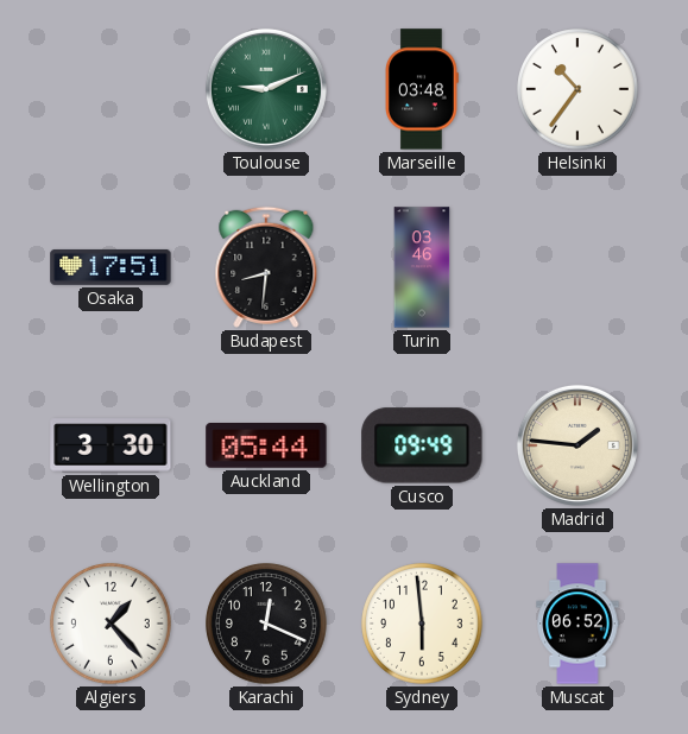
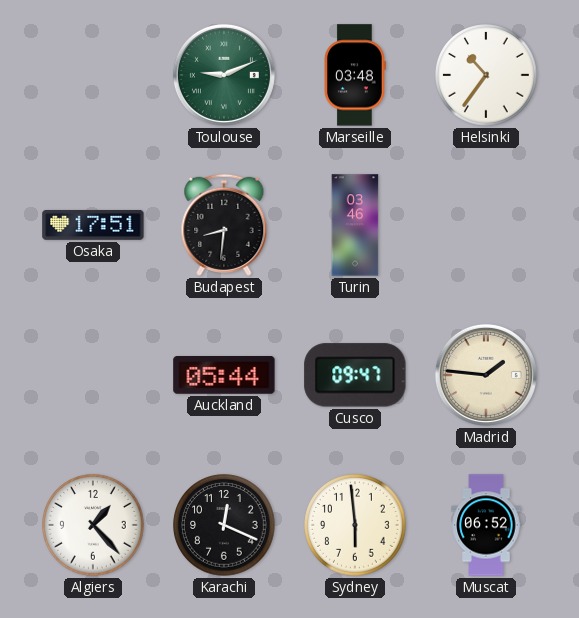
Wellington: 3:30 -> none (111, 445)
Cusco: 09:49 -> 09:47 (355, 375)
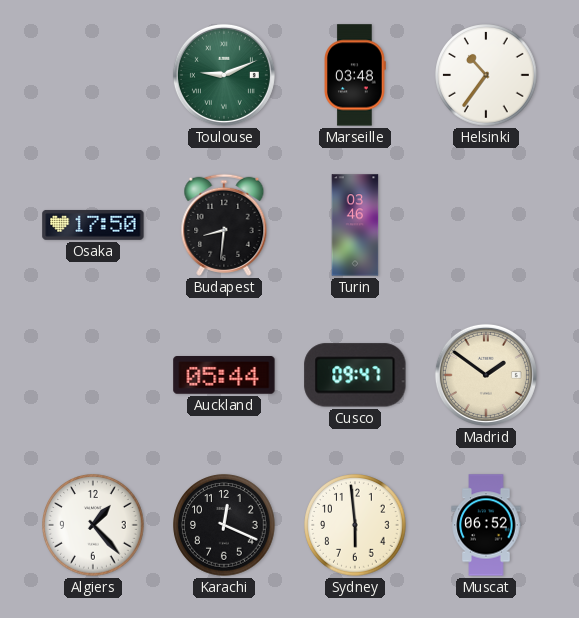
Osaka: 17:51 -> 17:50 (93, 225)
Madrid: 1:46 -> 1:51 (486, 375)
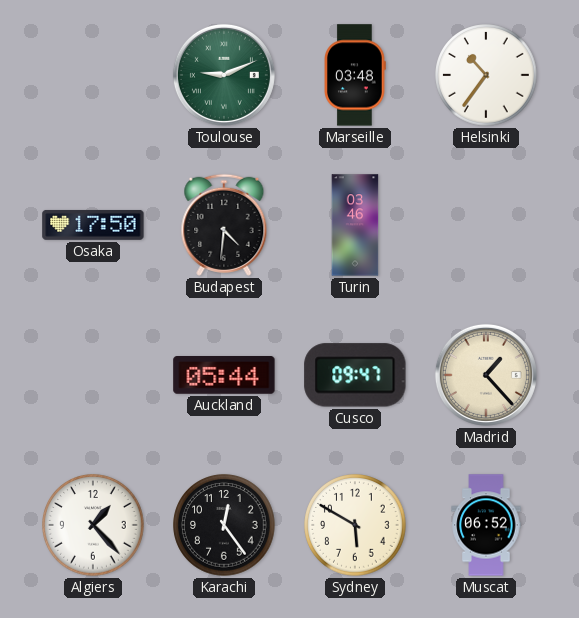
Budapest: 8:31 -> 4:31 (224, 225)
Madrid: 1:51 -> 1:23 (486, 375)
Karachi: 12:19 -> 12:24 (224, 525)
Sydney: 5:59 -> 5:50 (355, 525)
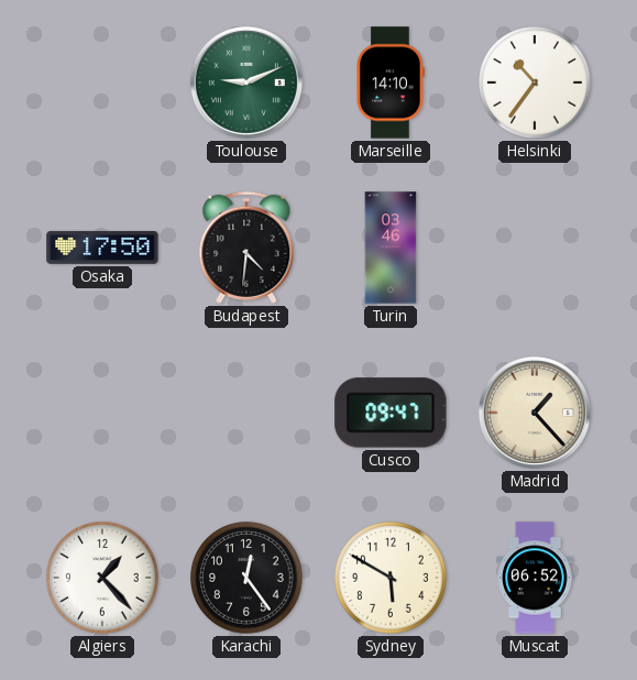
Marseille: 03:48 -> 14:10 (391, 83)
Auckland: 05:44 -> none (224, 375)
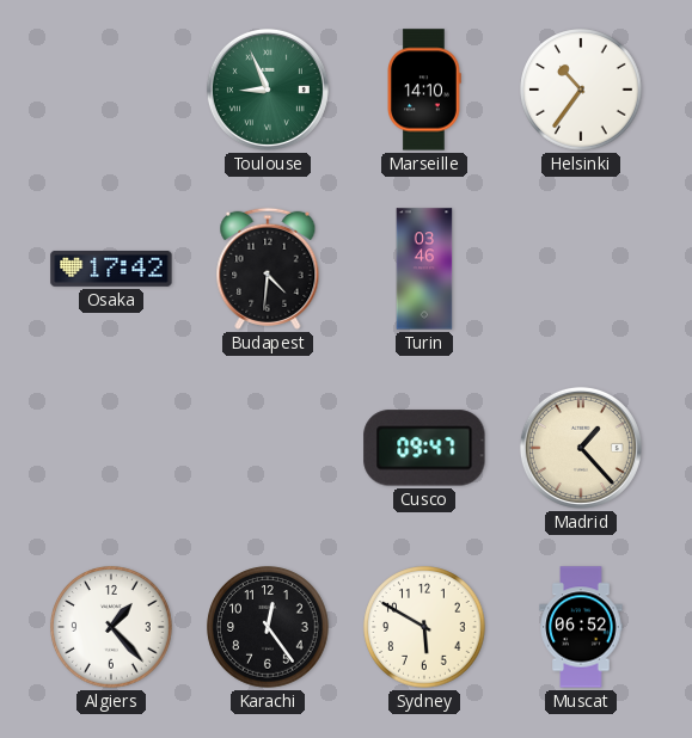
Toulouse: 9:11 -> 8:56 (268, 90)
Osaka: 17:50 -> 17:42 (111, 269)
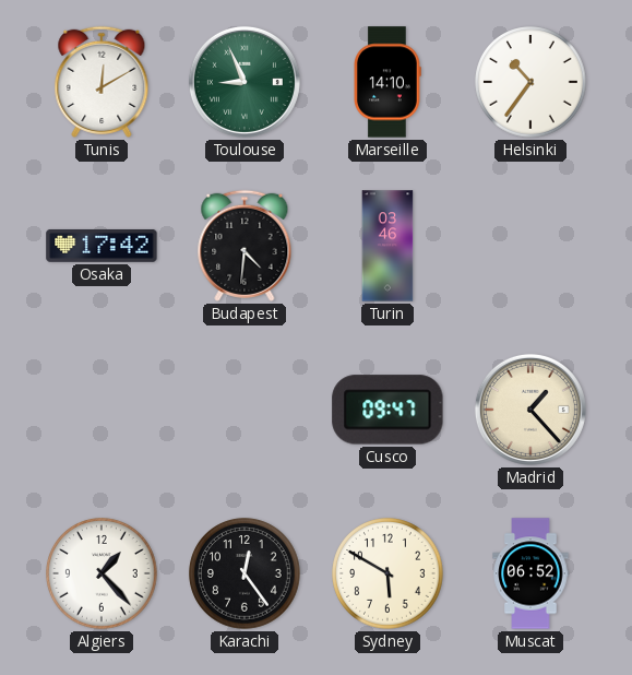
Tunis: none -> 12:10 (102, 82)
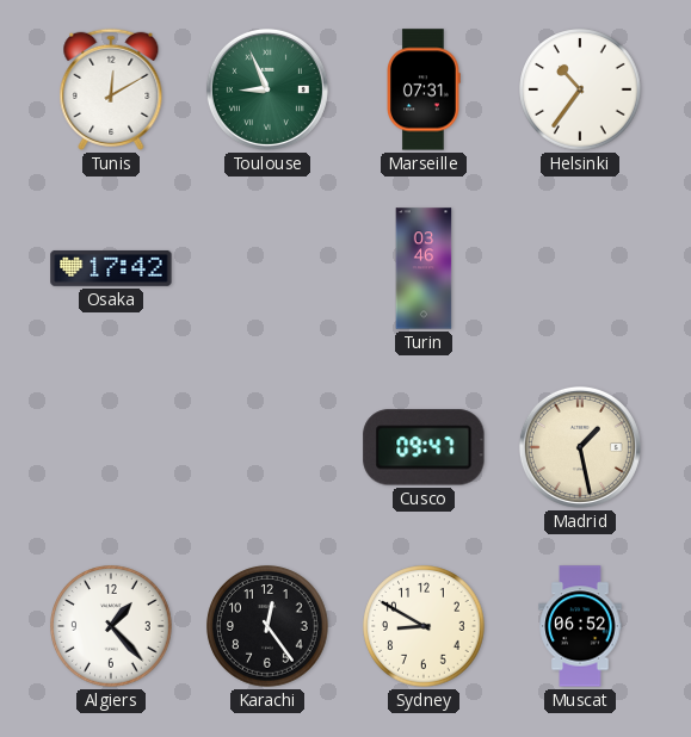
Marseille: 14:10 -> 07:31 (424, 89)
Budapest: 4:31 -> none (245, 246)
Madrid: 1:23 -> 1:28 (580, 447)
Sydney: 5:50 -> 8:50 (424, 626)
